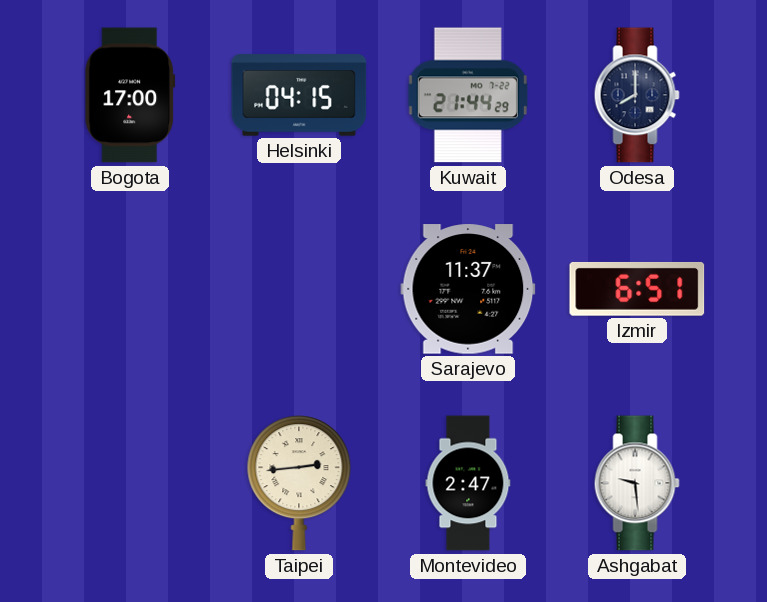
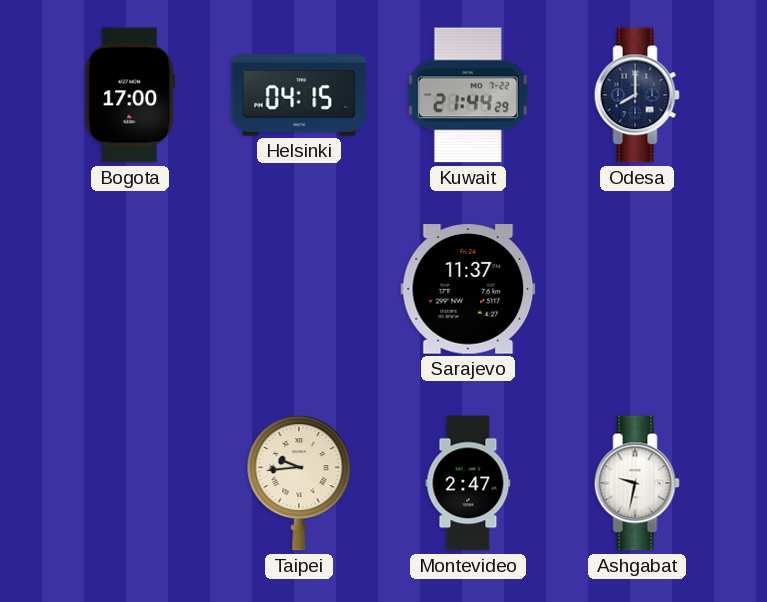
Izmir: 6:51 -> none (637, 289)
Taipei: 2:44 -> 9:44 (299, 483)
Ashgabat: 9:29 -> 9:32 (637, 483)
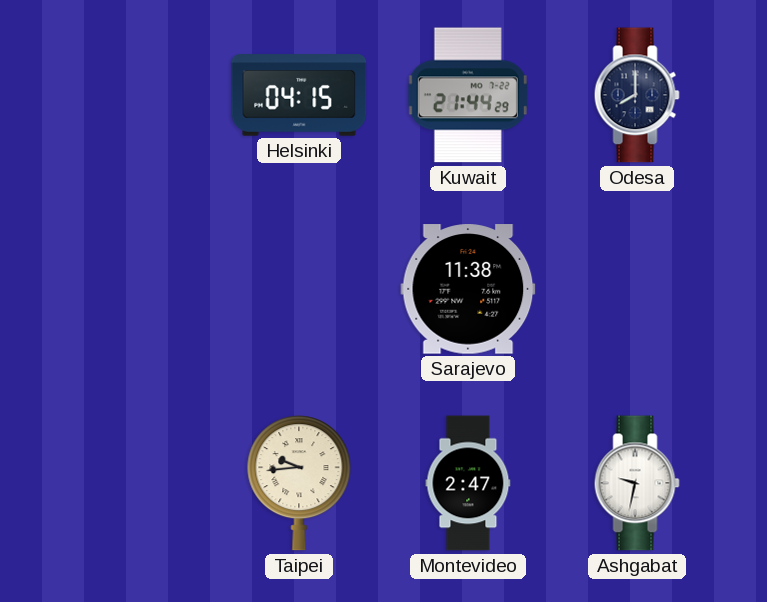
Bogota: 17:00 -> none (130, 95)
Sarajevo: 11:37 -> 11:38 (468, 289)
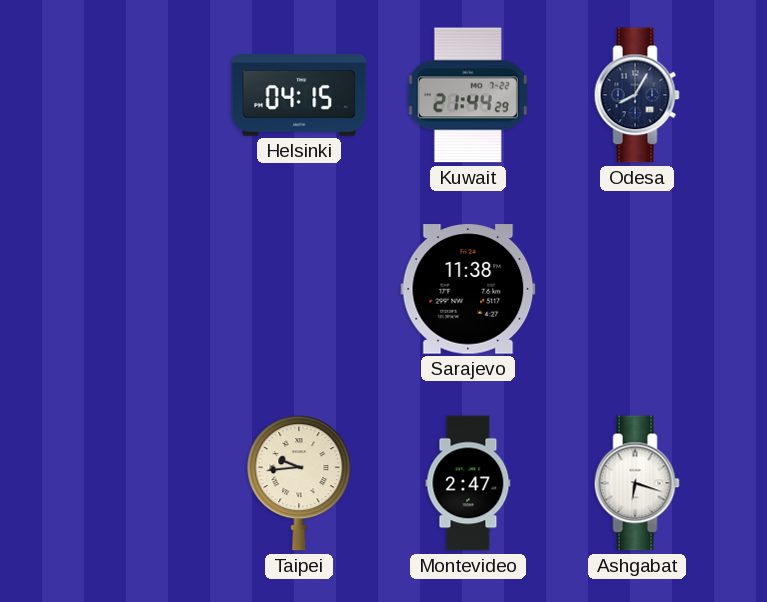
Odesa: 8:00 -> 8:05 (637, 95)
Ashgabat: 9:32 -> 6:18 (637, 483)
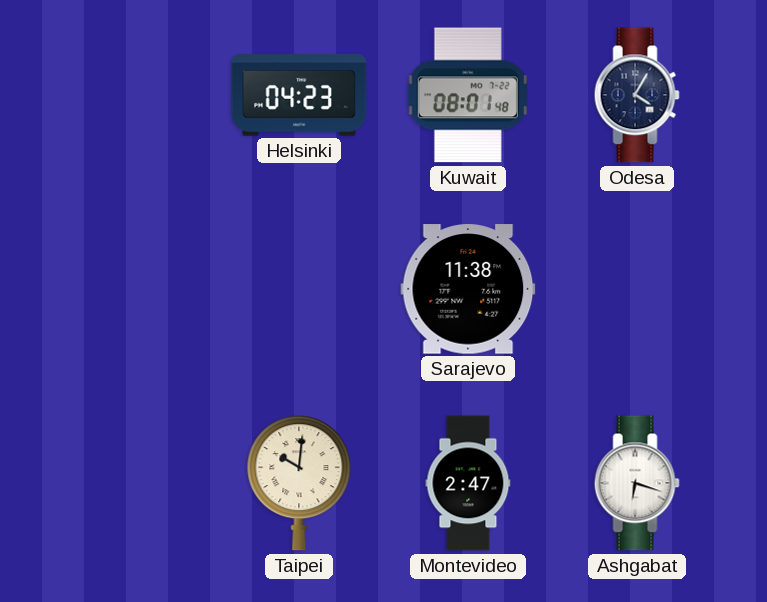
Helsinki: 04:15 -> 04:23 (299, 95)
Kuwait: 21:44 -> 08:01 (468, 95)
Odesa: 8:05 -> 4:05 (637, 95)
Taipei: 9:44 -> 10:01 (299, 483)
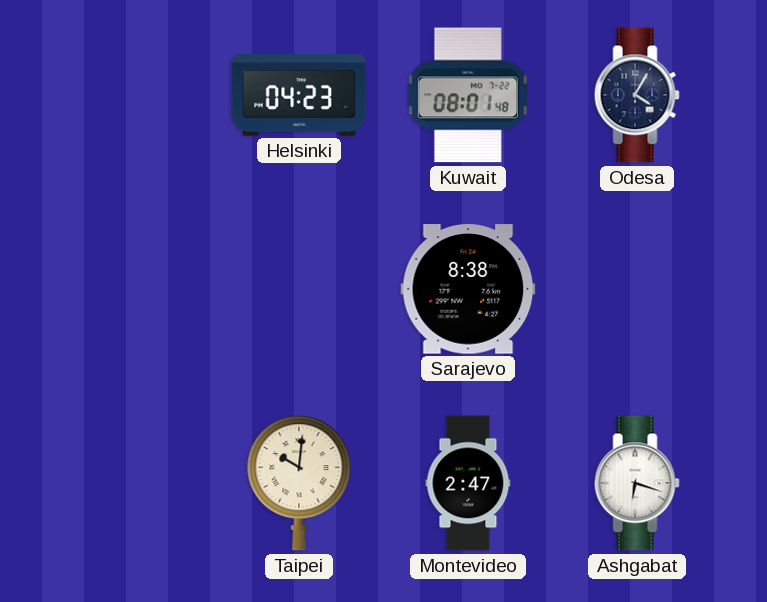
Sarajevo: 11:38 -> 8:38 (468, 289)
